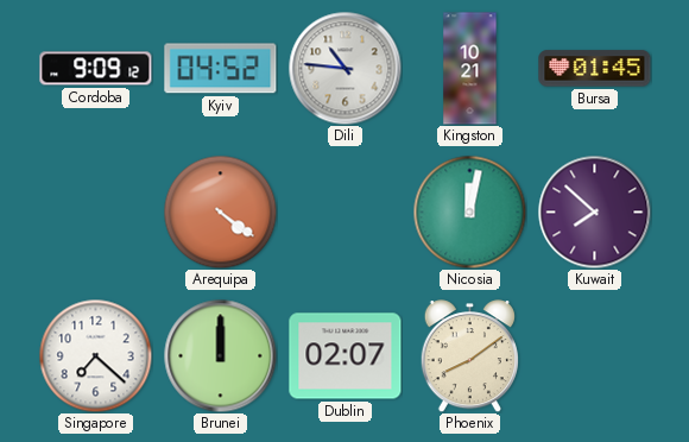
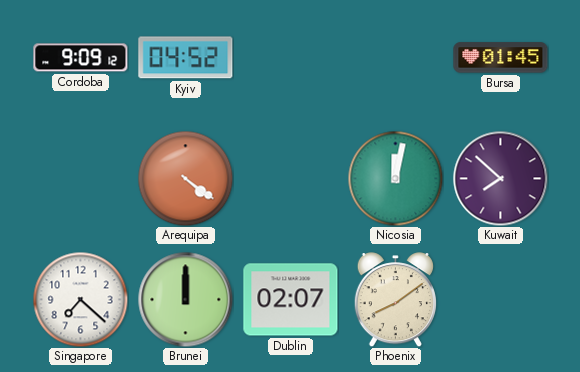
Dili: 10:46 -> none (344, 68)
Kingston: 10:21 -> none (470, 69)
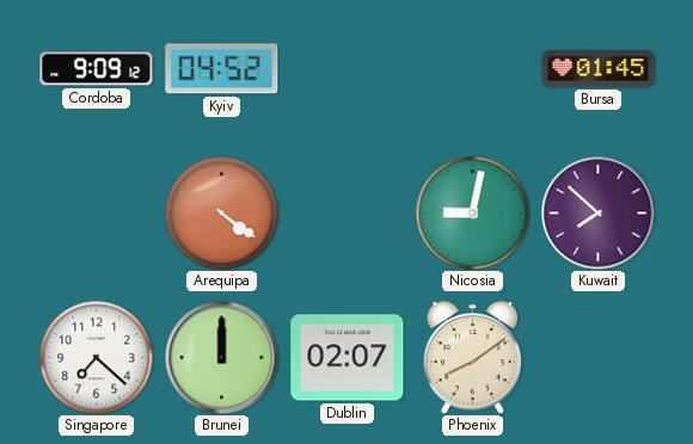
Nicosia: 12:02 -> 9:02 (472, 212)
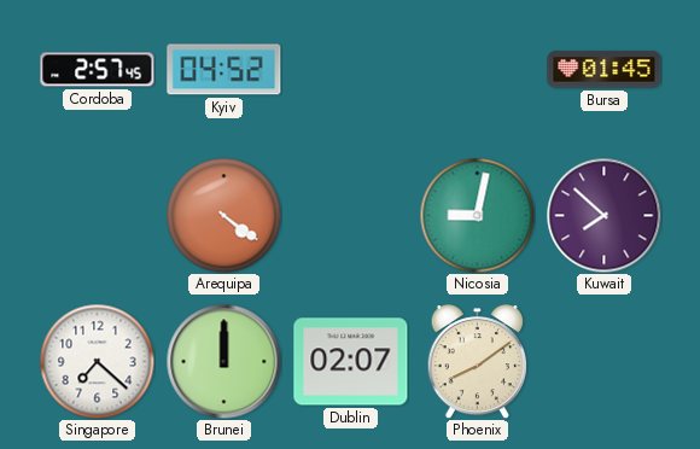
Cordoba: 9:09 -> 2:57 (98, 70)
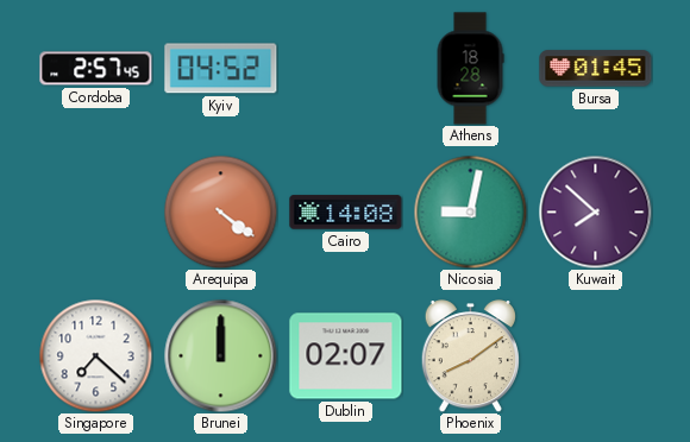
Athens: none -> 18:28 (470, 69)
Cairo: none -> 14:08 (346, 213)
